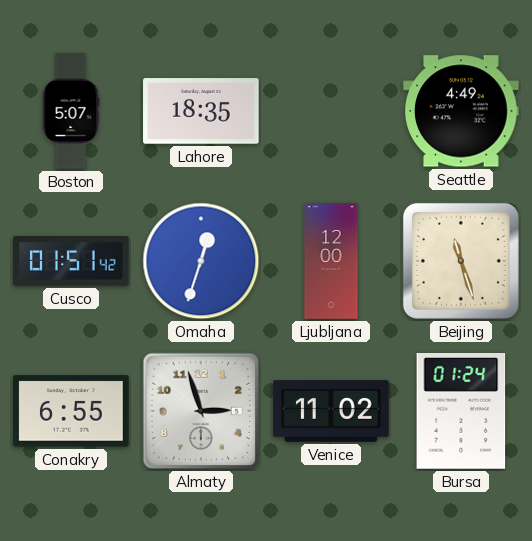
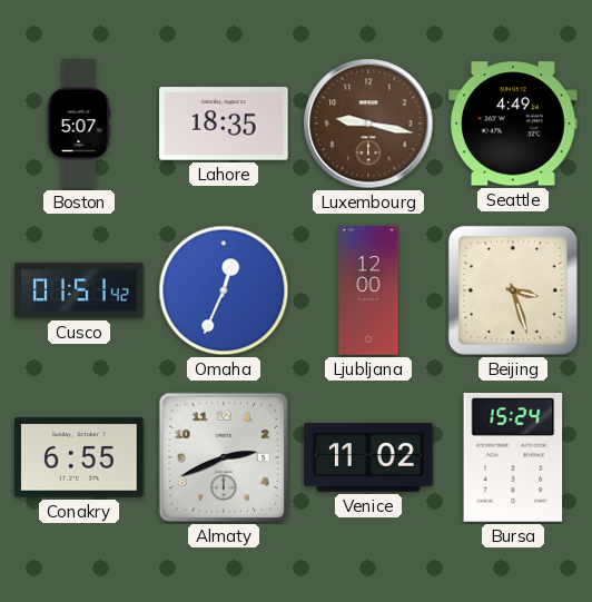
Luxembourg: none -> 9:17 (368, 124)
Omaha: 12:33 -> 12:34 (224, 290)
Beijing: 11:27 -> 3:27 (513, 290)
Almaty: 2:57 -> 2:41 (224, 457)
Bursa: 01:24 -> 15:24 (513, 458)
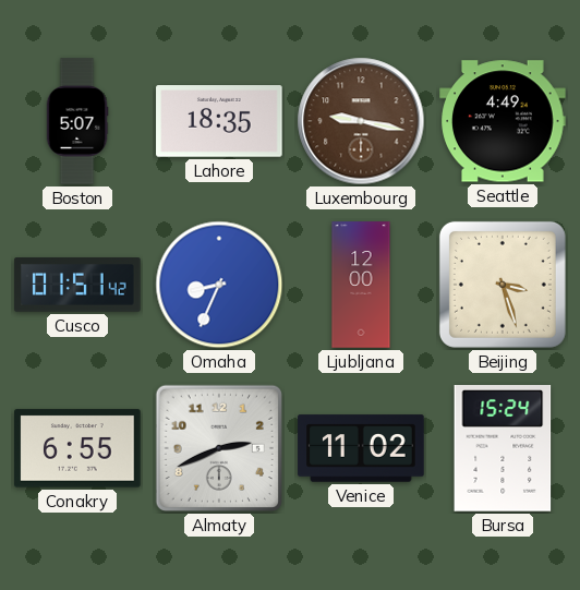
Omaha: 12:34 -> 8:34 (219, 285)
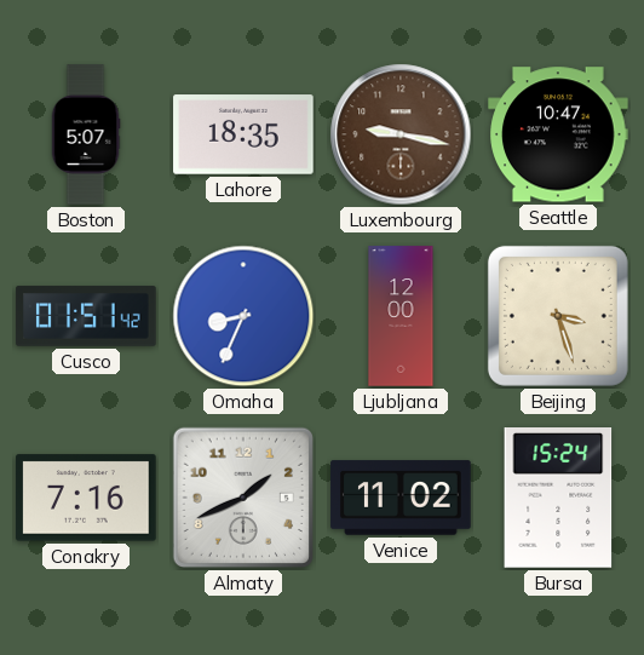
Seattle: 4:49 -> 10:47 (558, 134)
Conakry: 6:55 -> 7:16 (86, 498)
Almaty: 2:41 -> 1:41 (243, 498)
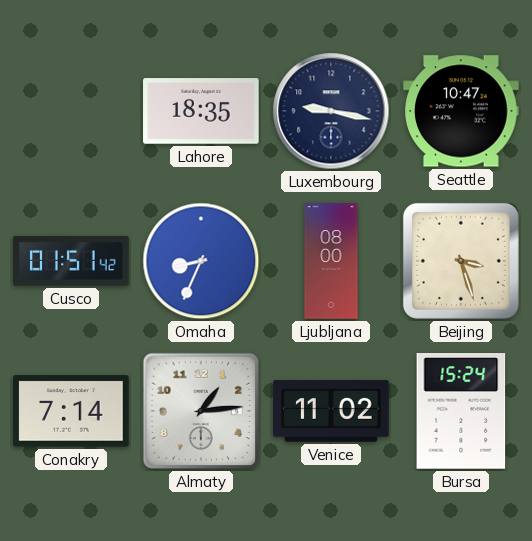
Boston: 5:07 -> none (86, 134)
Luxembourg dial: brown -> navy (331, 111)
Ljubljana: 12:00 -> 08:00 (331, 261)
Conakry: 7:16 -> 7:14 (71, 411)
Almaty: 1:41 -> 1:14 (201, 411)
